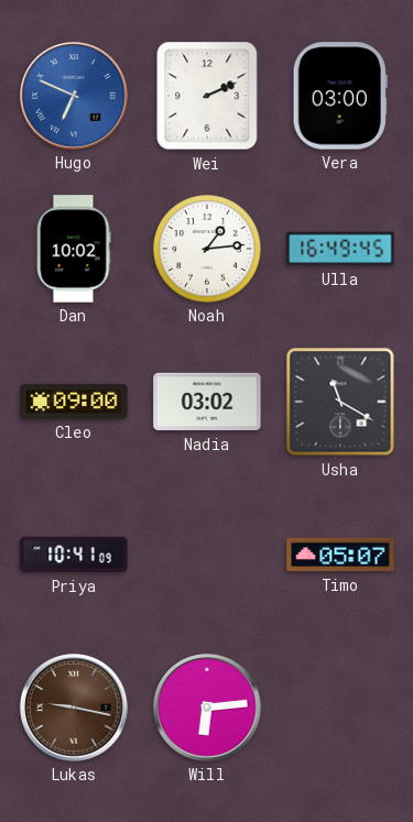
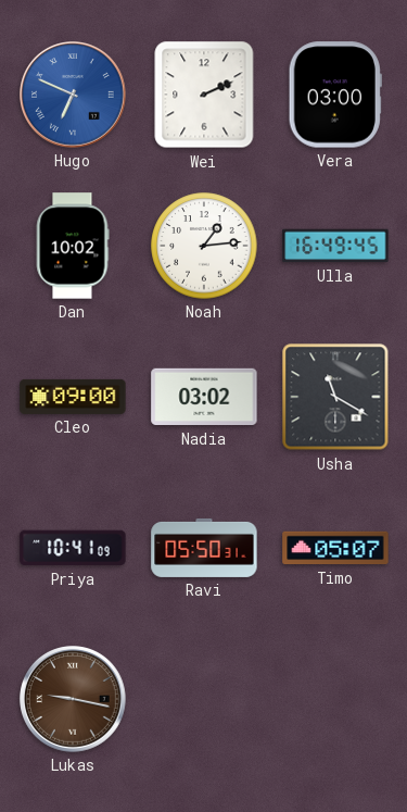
Ravi: none -> 05:50 (204, 548)
Will: 6:14 -> none (208, 709)
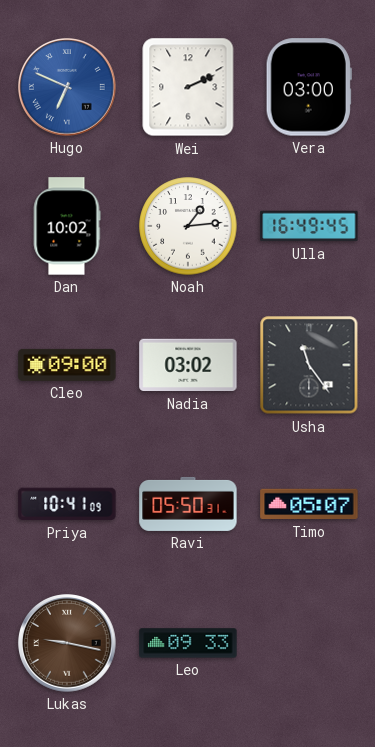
Usha: 11:20 -> 11:24 (309, 365)
Leo: none -> 09:33 (188, 643)
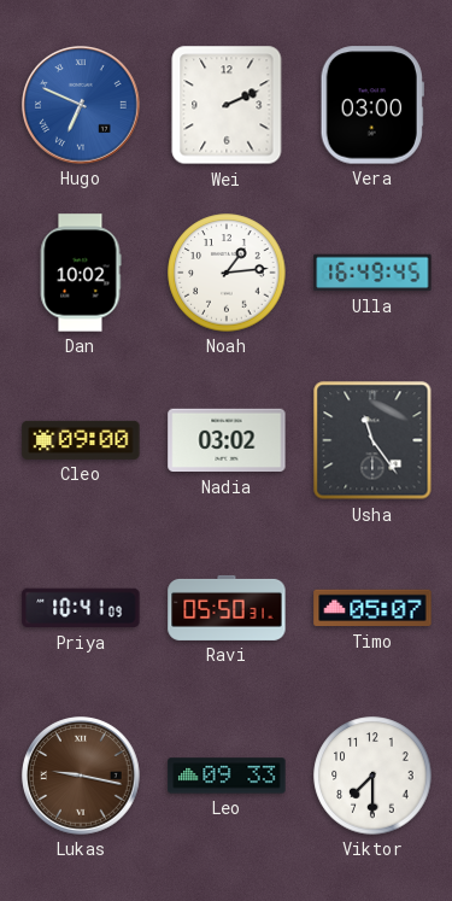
Viktor: none -> 7:30 (372, 776)
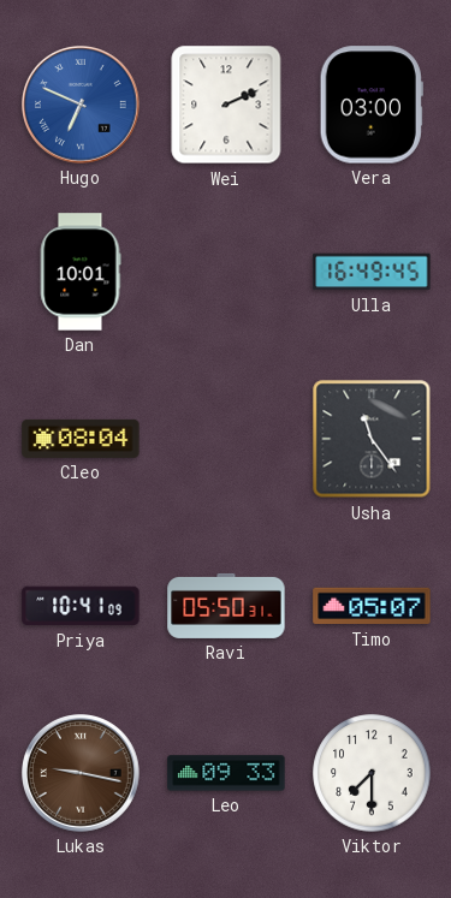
Dan: 10:02 -> 10:01 (81, 272)
Noah: 1:14 -> none (227, 273)
Cleo: 09:00 -> 08:04 (81, 439)
Nadia: 03:02 -> none (227, 440)
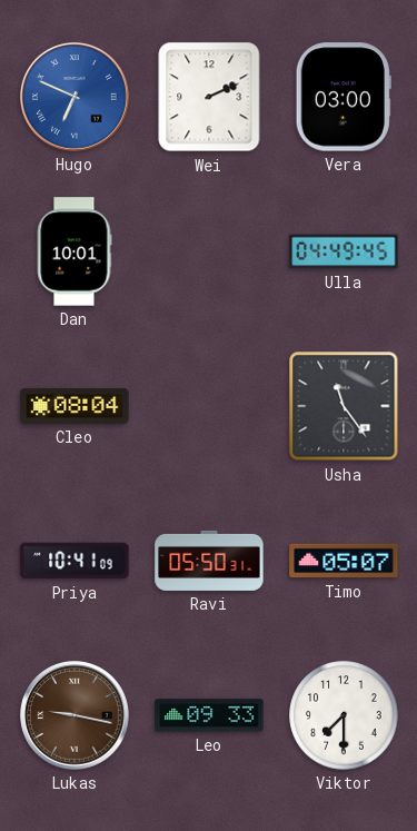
Ulla: 16:49 -> 04:49 (344, 251)
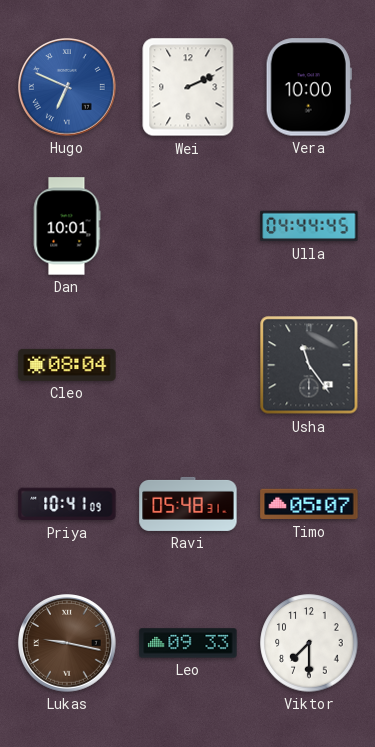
Vera: 03:00 -> 10:00 (309, 87)
Ulla: 04:49 -> 04:44 (309, 226)
Ravi: 05:50 -> 05:48 (188, 504)
